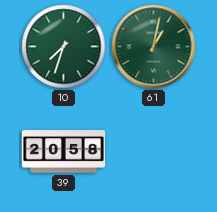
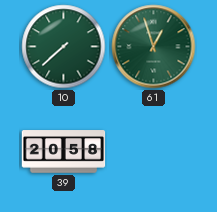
10: 7:33 -> 7:38 (64, 47)
61: 1:02 -> 12:57 (154, 47)
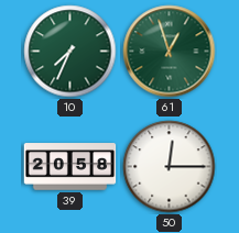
10: 7:38 -> 7:34 (70, 52)
50: none -> 12:15 (170, 167)
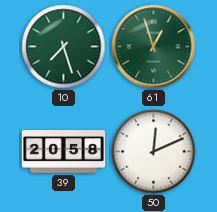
10: 7:34 -> 7:27 (64, 47)
50: 12:15 -> 12:11 (154, 152)
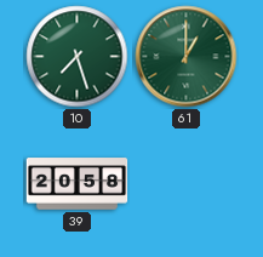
61: 12:57 -> 1:00 (187, 57)
50: 12:11 -> none (154, 152)
